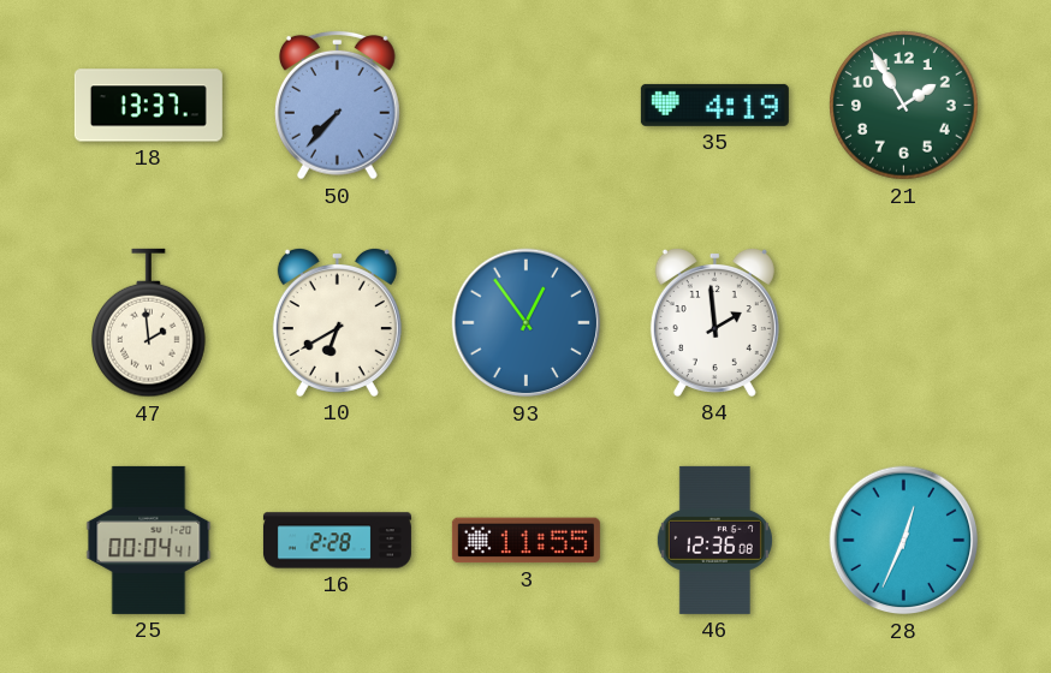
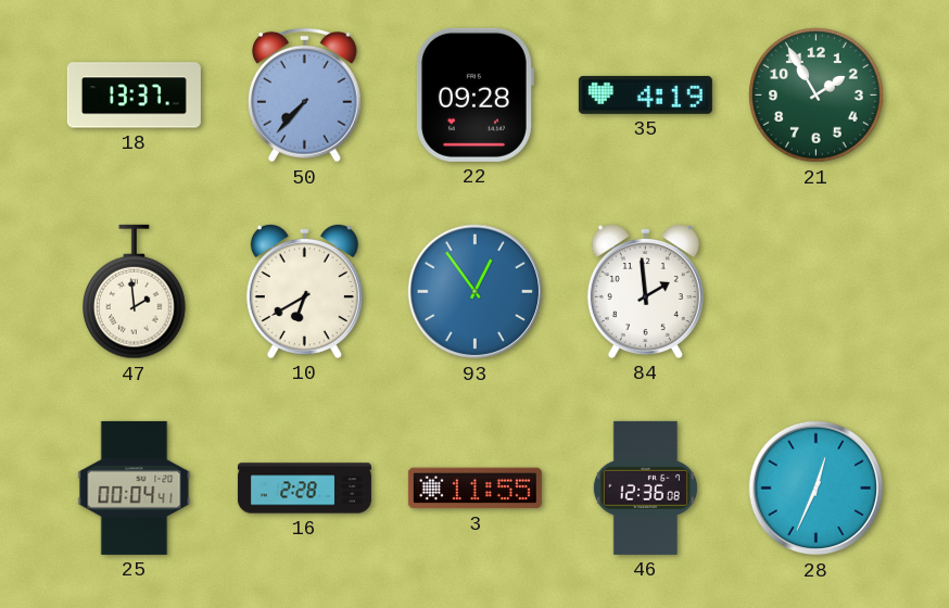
22: none -> 09:28 (474, 94)
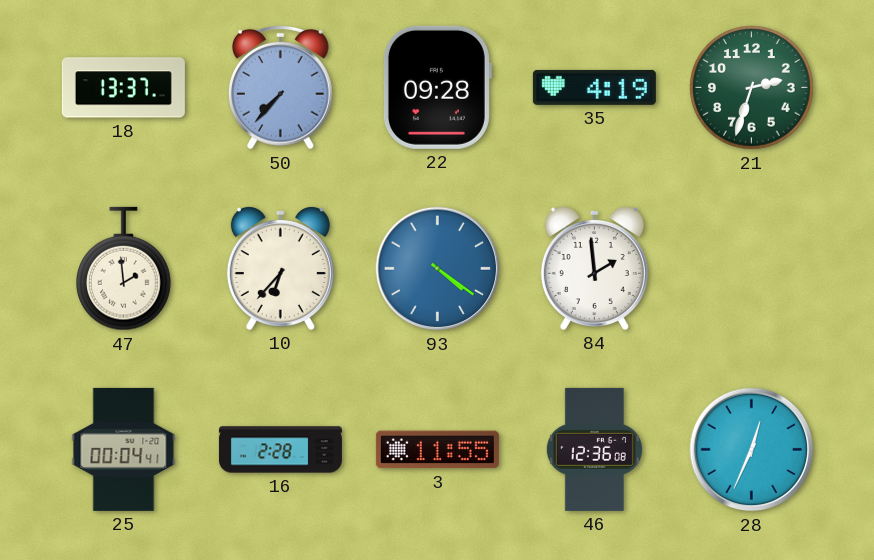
21: 1:55 -> 2:33 (752, 88)
10: 6:40 -> 6:37 (280, 268)
93: 12:54 -> 4:21 (438, 269)
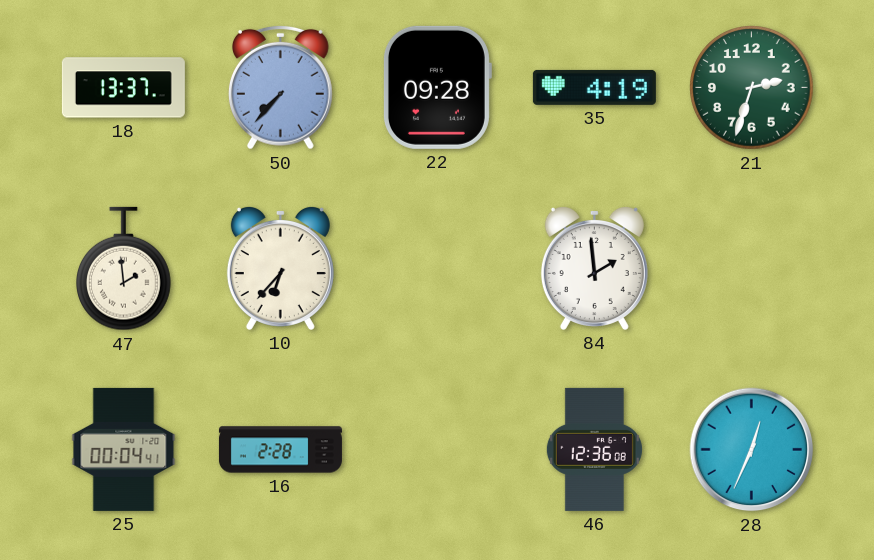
93: 4:21 -> none (438, 269)
3: 11:55 -> none (437, 450)
